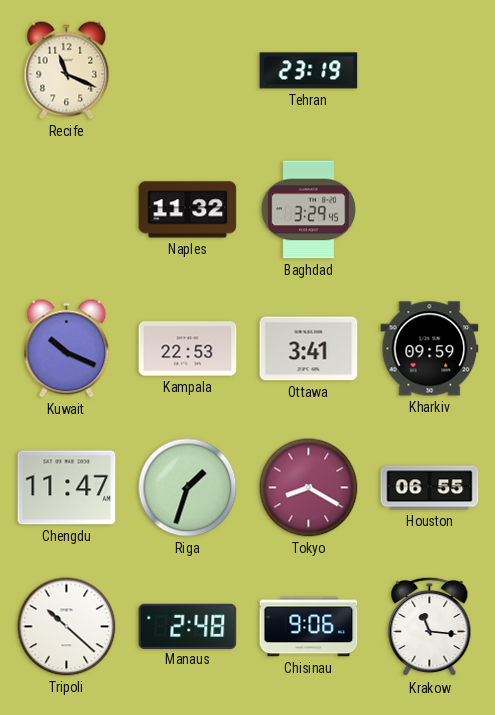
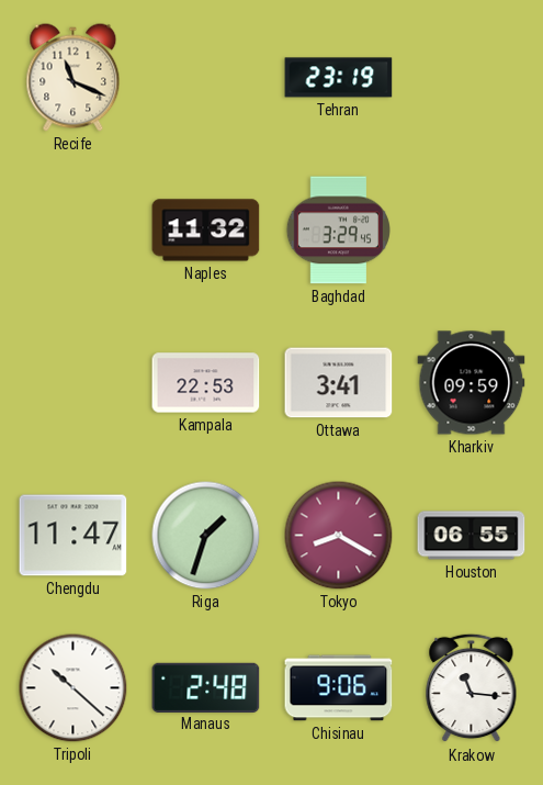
Kuwait: 10:19 -> none (67, 349)
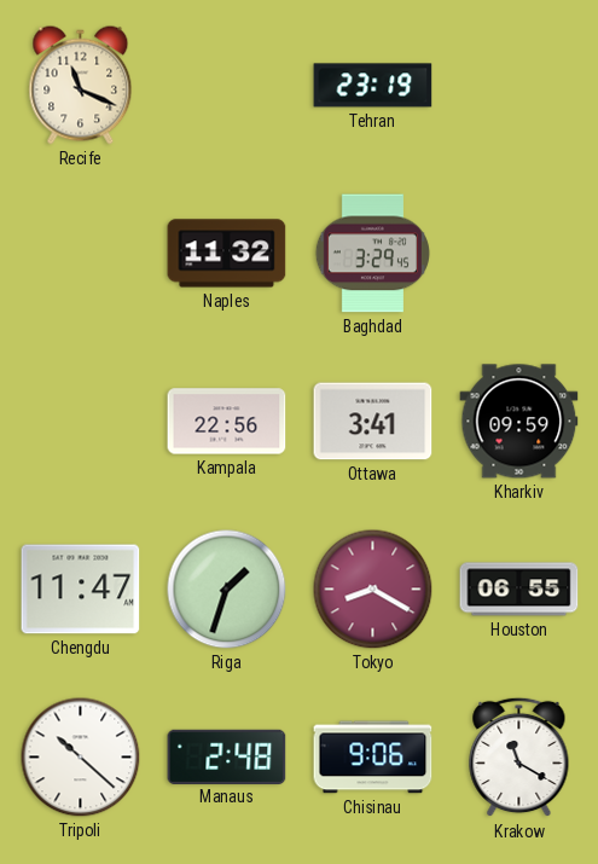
Kampala: 22:53 -> 22:56 (227, 422)
Krakow: 11:16 -> 11:20 (519, 758)
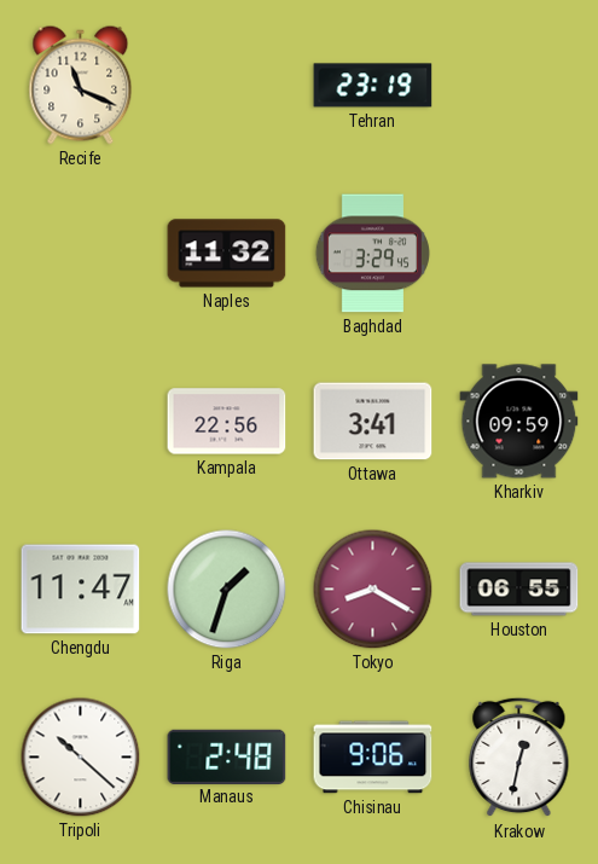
Krakow: 11:20 -> 12:32 (519, 758)
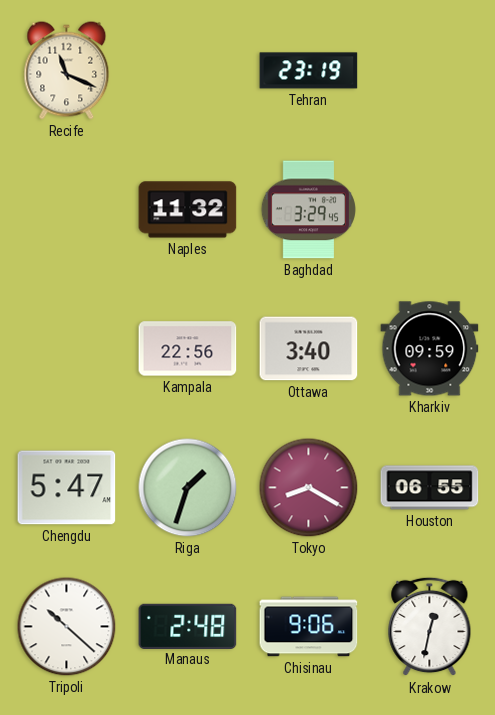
Ottawa: 3:41 -> 3:40 (309, 349)
Chengdu: 11:47 -> 5:47 (67, 488)
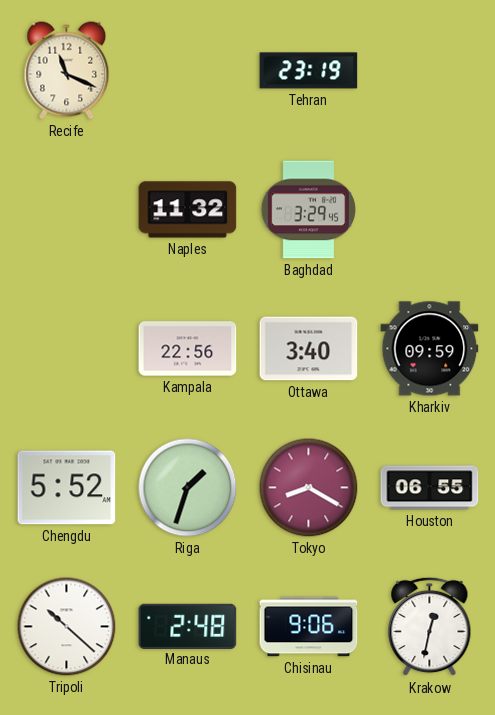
Chengdu: 5:47 -> 5:52 (67, 488)
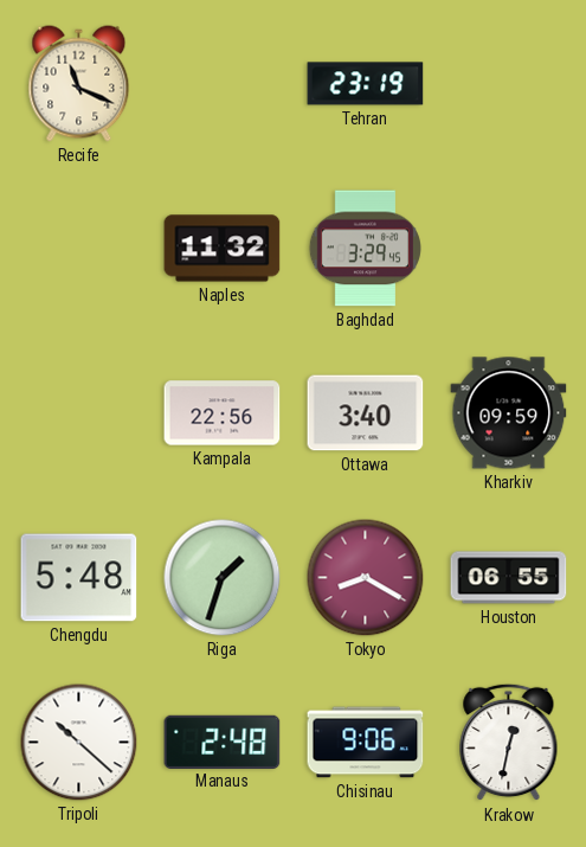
Chengdu: 5:52 -> 5:48 (79, 578)
